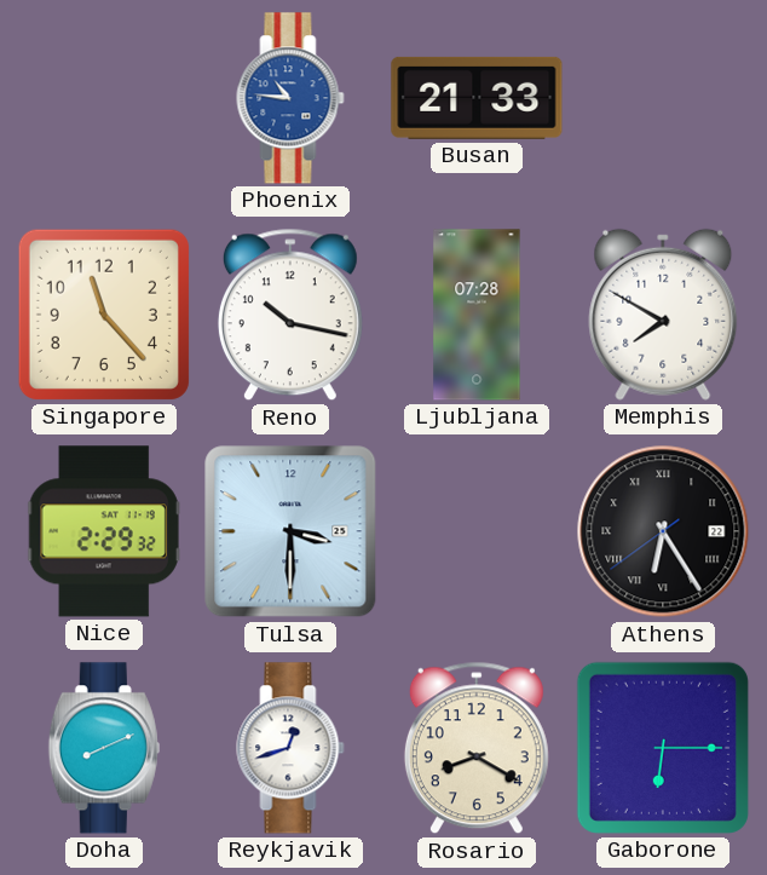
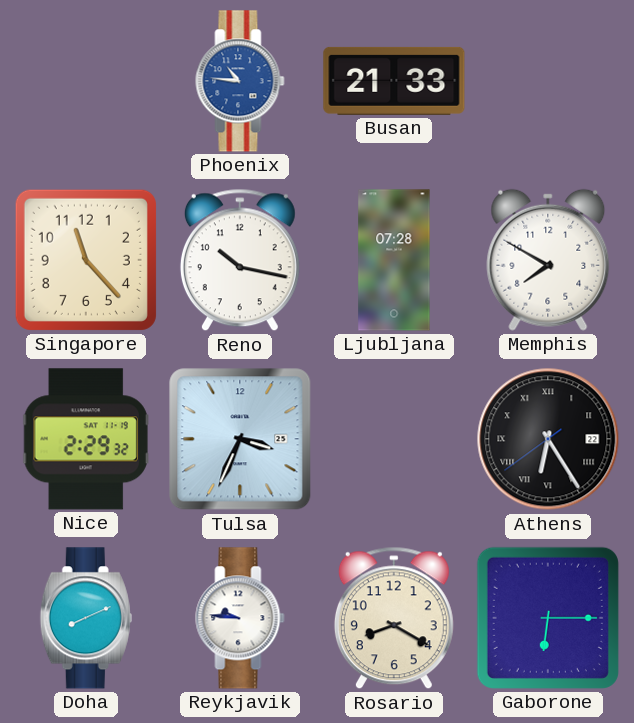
Tulsa: 3:30 -> 3:34 (240, 439)
Reykjavik: 12:42 -> 9:46 (240, 618)
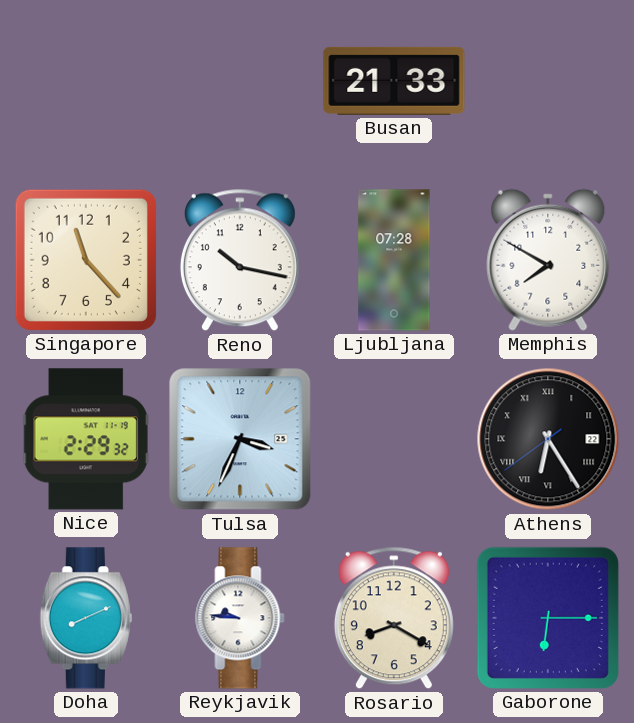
Phoenix: 10:46 -> none (240, 81)
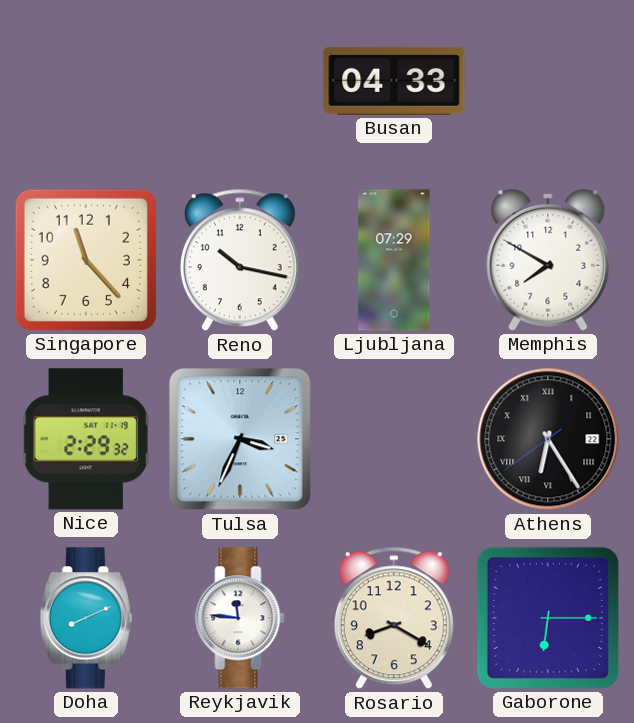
Busan: 21:33 -> 04:33 (394, 81)
Ljubljana: 07:28 -> 07:29 (394, 260)
Reykjavik: 9:46 -> 11:46 (240, 618)
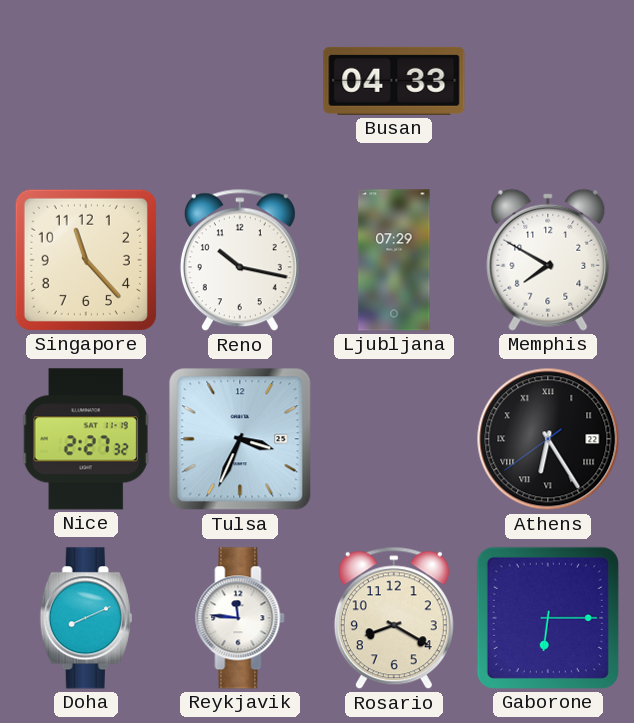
Nice: 2:29 -> 2:27 (86, 439)
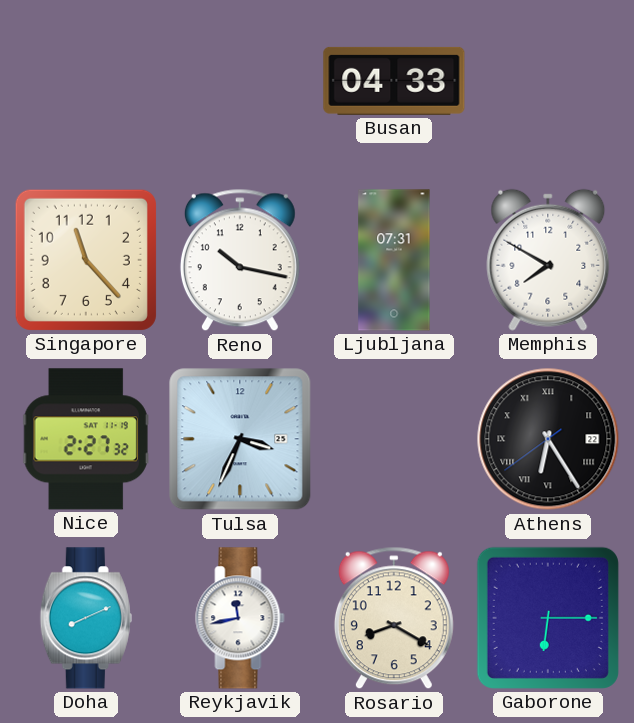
Ljubljana: 07:29 -> 07:31 (394, 260)
Reykjavik: 11:46 -> 11:43 (240, 618)
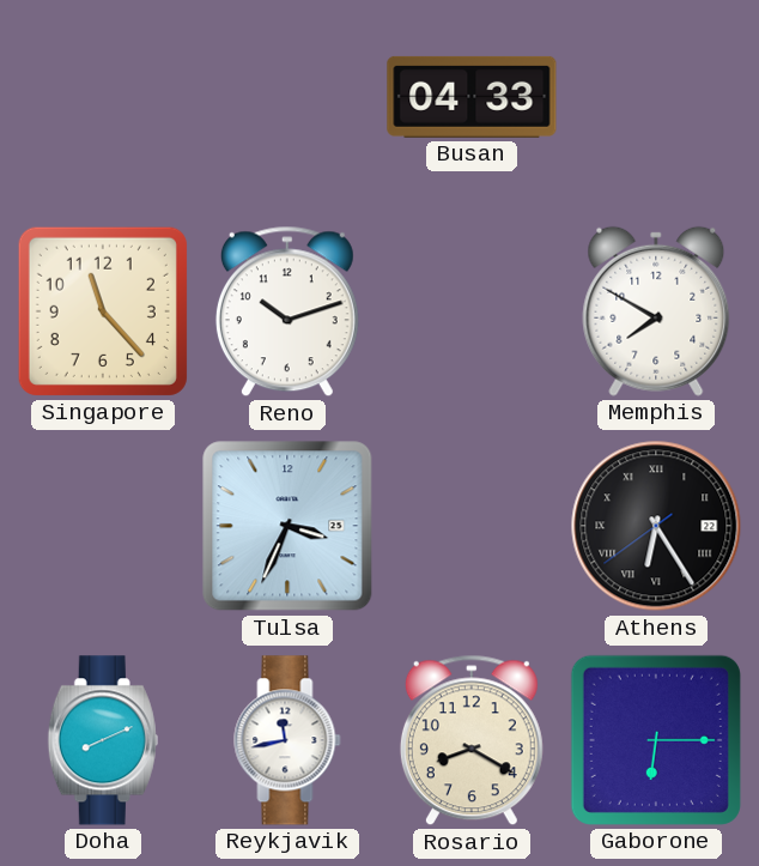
Reno: 10:17 -> 10:12 (287, 311)
Ljubljana: 07:31 -> none (394, 260)
Nice: 2:27 -> none (86, 439)
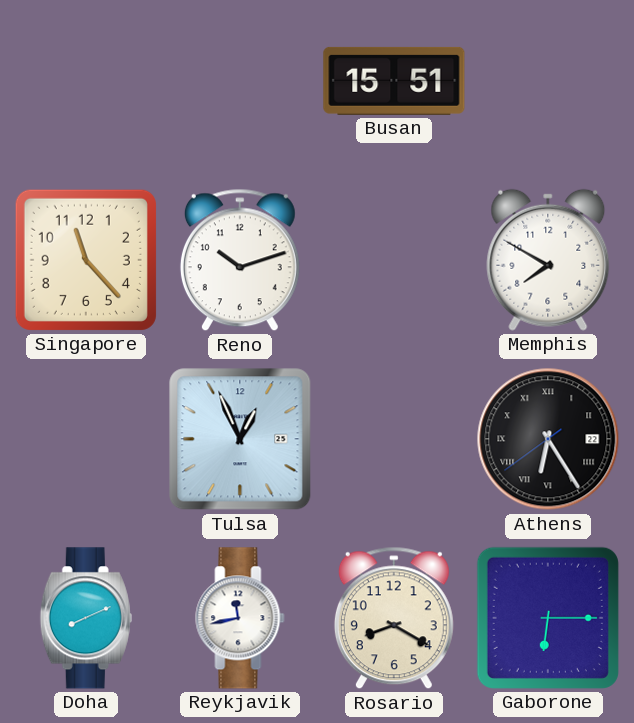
Busan: 04:33 -> 15:51 (394, 81)
Tulsa: 3:34 -> 12:56 (240, 439)
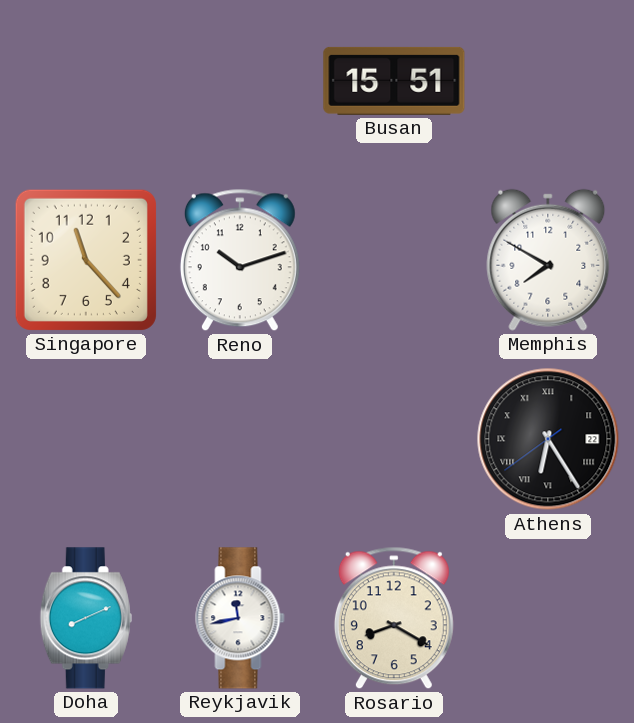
Tulsa: 12:56 -> none (240, 439)
Gaborone: 6:15 -> none (548, 618)
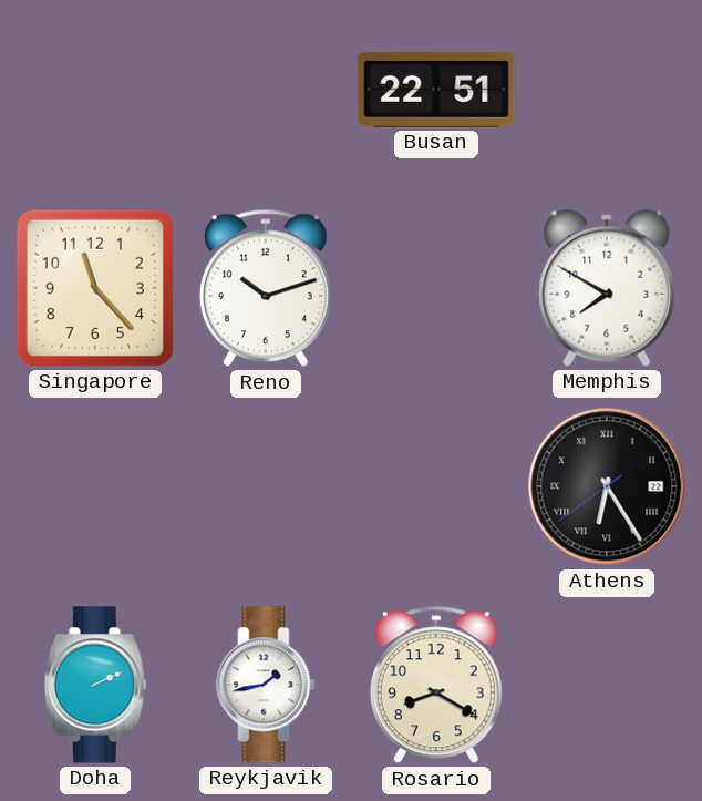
Busan: 15:51 -> 22:51 (436, 90)
Doha: 8:11 -> 2:11 (95, 685)
Reykjavik: 11:43 -> 1:43 (266, 685)
